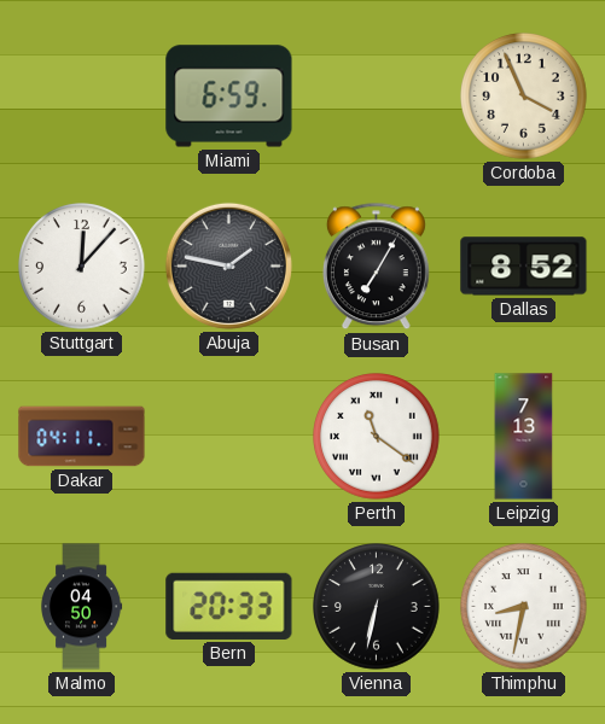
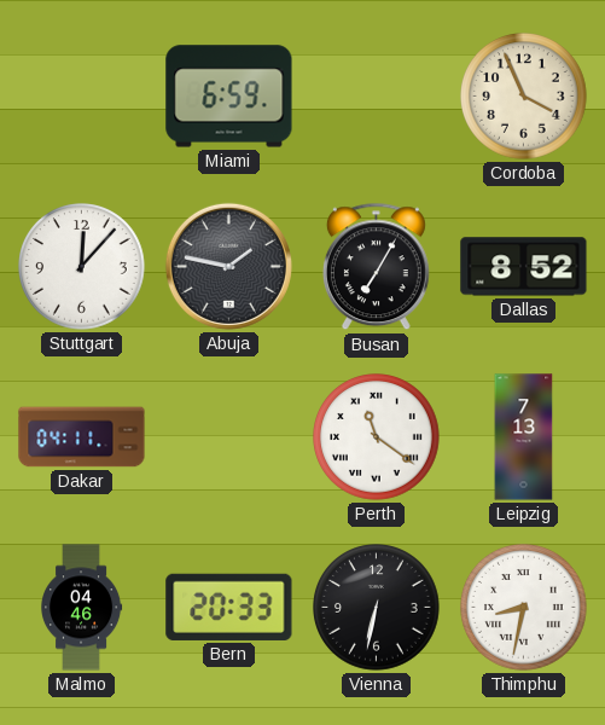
Malmo: 04:50 -> 04:46 (82, 608)
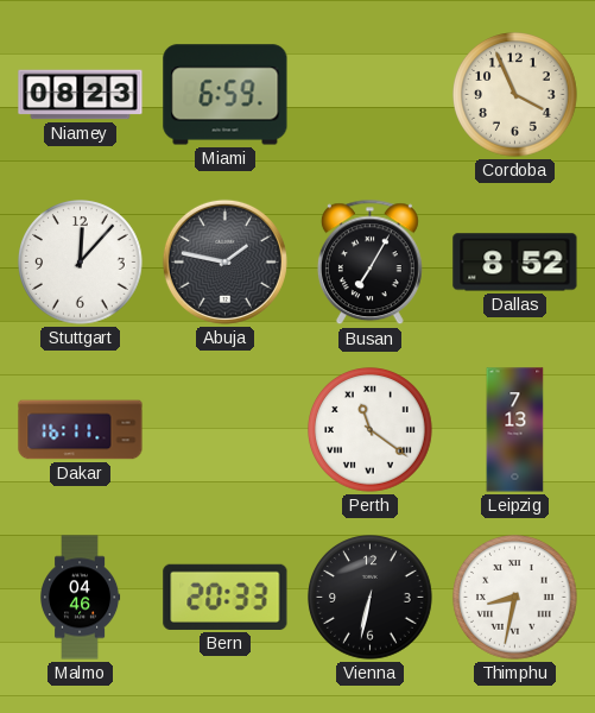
Niamey: none -> 08:23 (81, 95)
Dakar: 04:11 -> 16:11 (81, 430)
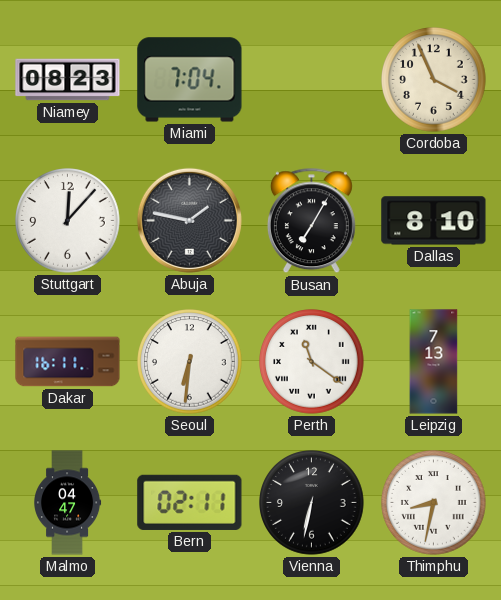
Miami: 6:59 -> 7:04 (190, 80)
Dallas: 8:52 -> 8:10 (434, 221)
Seoul: none -> 6:31 (190, 362)
Malmo: 04:46 -> 04:47 (68, 503)
Bern: 20:33 -> 02:11 (190, 502)
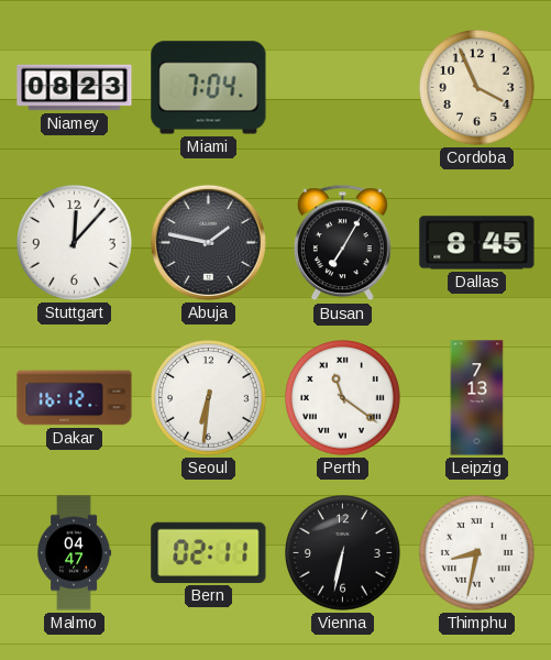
Dallas: 8:10 -> 8:45 (477, 243)
Dakar: 16:11 -> 16:12 (75, 398)
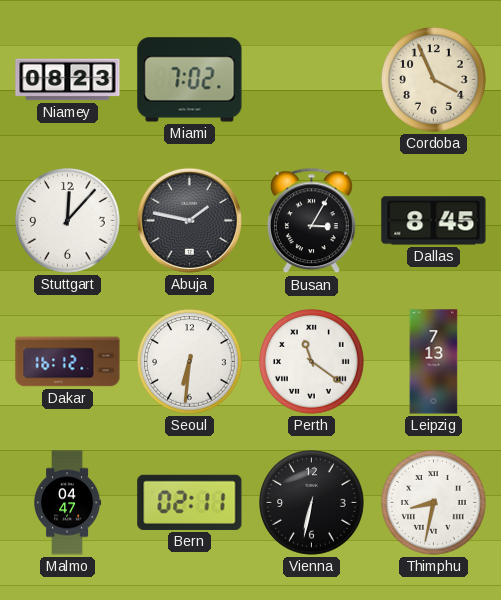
Miami: 7:04 -> 7:02 (190, 80)
Busan: 7:05 -> 3:05 (311, 221)
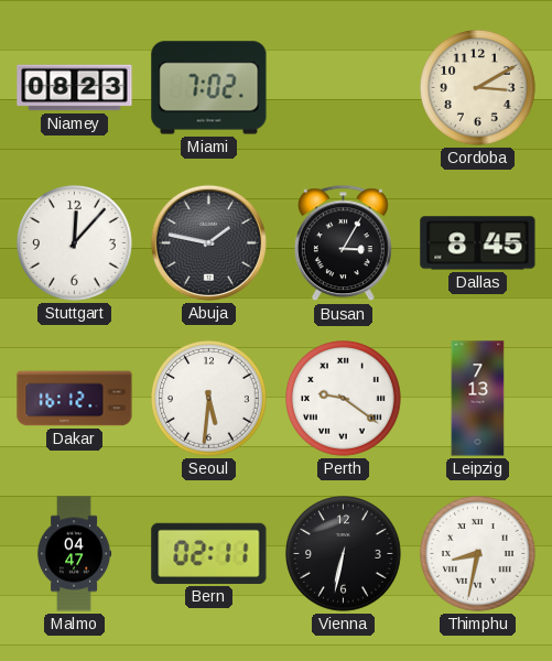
Cordoba: 3:56 -> 3:10 (478, 88)
Seoul: 6:31 -> 5:31 (209, 399)
Perth: 11:21 -> 9:21 (344, 399)
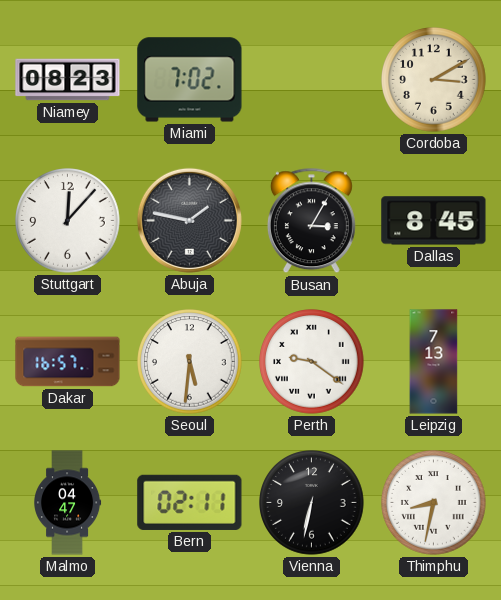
Dakar: 16:12 -> 16:57 (68, 362)
